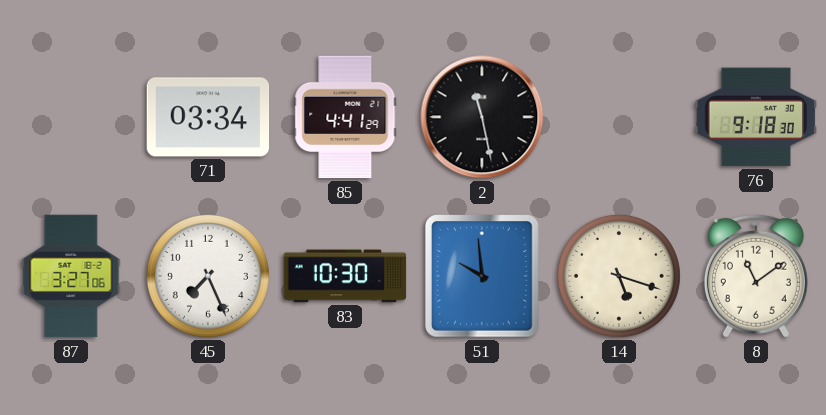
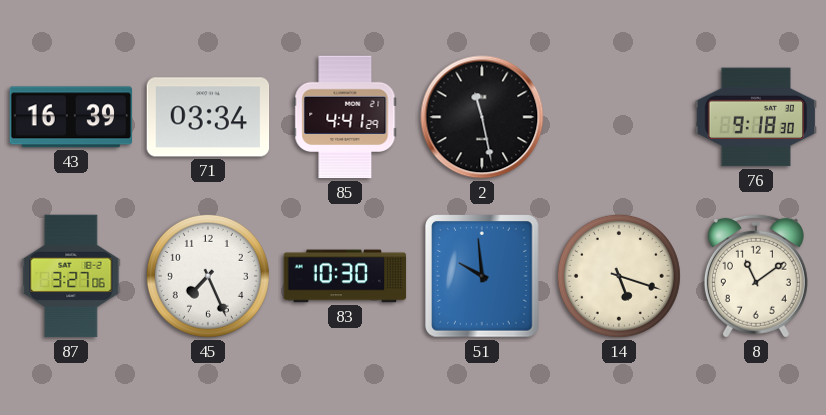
43: none -> 16:39 (71, 117)
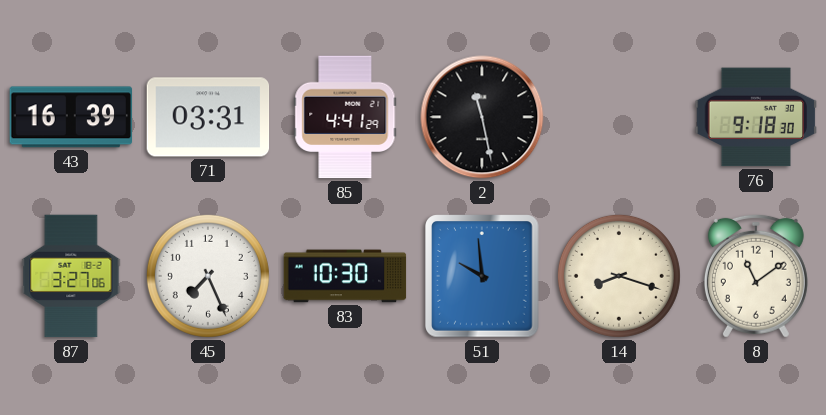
71: 03:34 -> 03:31 (208, 117)
14: 5:18 -> 8:18 (619, 276)
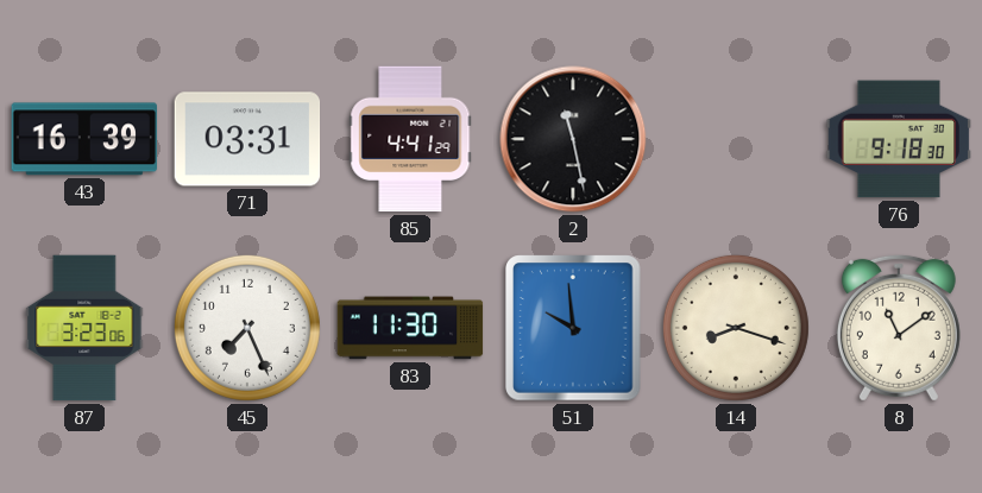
87: 3:27 -> 3:23 (84, 328)
83: 10:30 -> 11:30 (410, 328)
